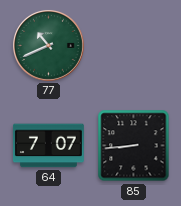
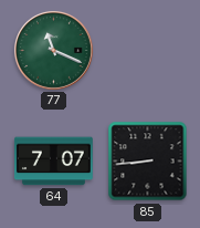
77: 10:41 -> 11:19 (54, 51)
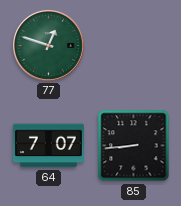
77: 11:19 -> 12:48 (49, 46)
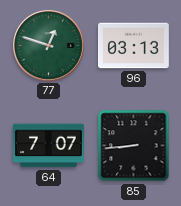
96: none -> 03:13 (134, 46)
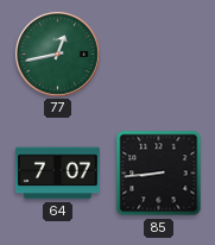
77: 12:48 -> 12:43 (58, 55)
96: 03:13 -> none (134, 46)
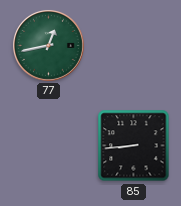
64: 7:07 -> none (57, 174)
